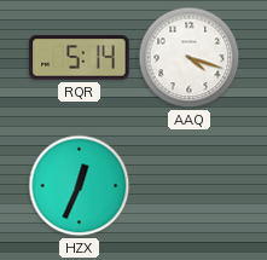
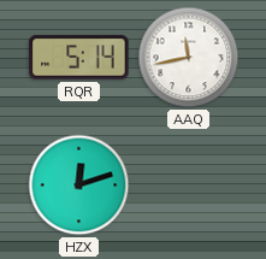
AAQ: 4:18 -> 11:43 (189, 58)
HZX: 12:34 -> 12:12 (79, 186)
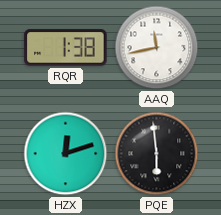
RQR: 5:14 -> 1:38 (66, 48)
PQE: none -> 5:59 (157, 154)
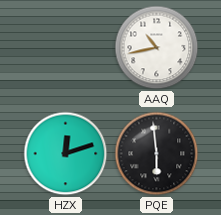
RQR: 1:38 -> none (66, 48)
AAQ: 11:43 -> 10:43 (157, 48)
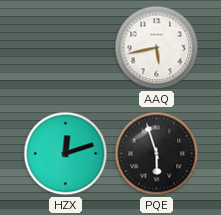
AAQ: 10:43 -> 5:43 (157, 48)
PQE: 5:59 -> 5:57 (157, 154)
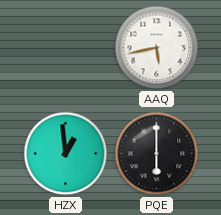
HZX: 12:12 -> 12:59 (66, 154)
PQE: 5:57 -> 6:00 (157, 154)
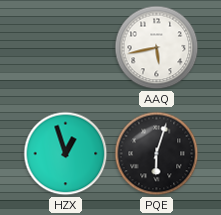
HZX: 12:59 -> 12:57 (66, 154)
PQE: 6:00 -> 6:03 (157, 154)
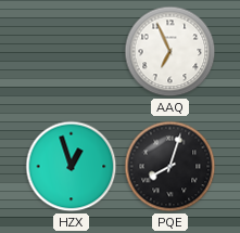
AAQ: 5:43 -> 6:56 (170, 52)
PQE: 6:03 -> 8:03 (170, 167)
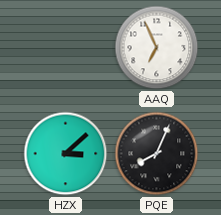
HZX: 12:57 -> 3:08 (66, 154)
PQE: 8:03 -> 8:04 (157, 154)
